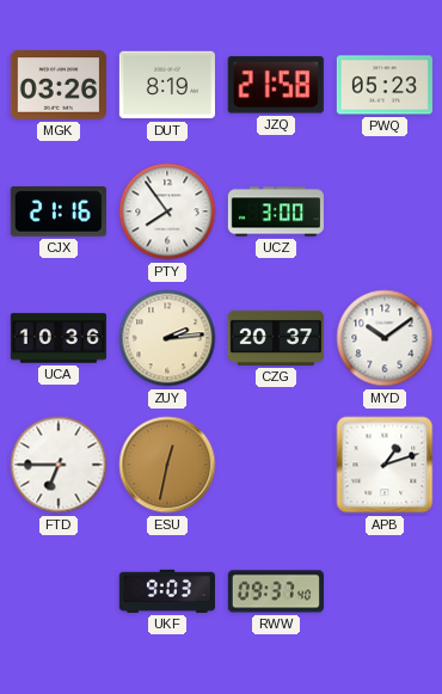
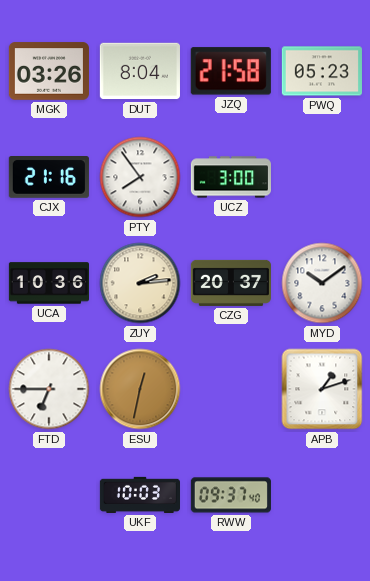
DUT: 8:19 -> 8:04 (140, 71)
UKF: 9:03 -> 10:03 (139, 495)
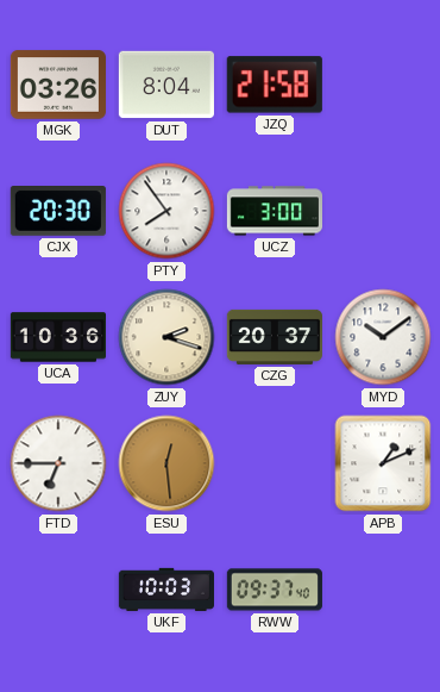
PWQ: 05:23 -> none (322, 71)
CJX: 21:16 -> 20:30 (58, 212)
ZUY: 2:14 -> 2:18 (166, 337)
ESU: 12:32 -> 12:29 (166, 463)
APB: 1:12 -> 1:11 (383, 463)
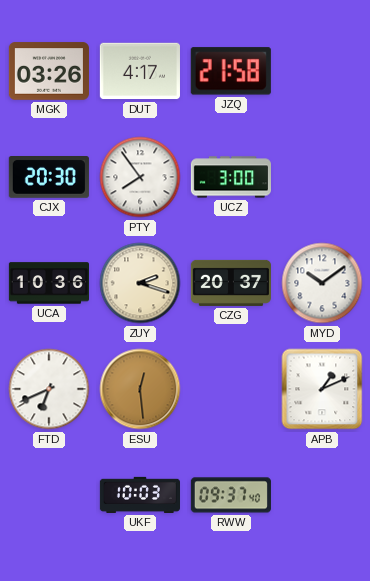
DUT: 8:04 -> 4:17 (140, 71)
FTD: 6:45 -> 6:41 (49, 389)
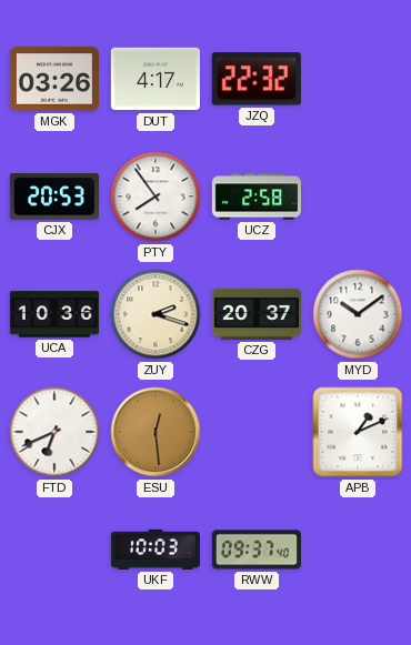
JZQ: 21:58 -> 22:32 (257, 79)
CJX: 20:30 -> 20:53 (54, 198)
UCZ: 3:00 -> 2:58 (255, 196)
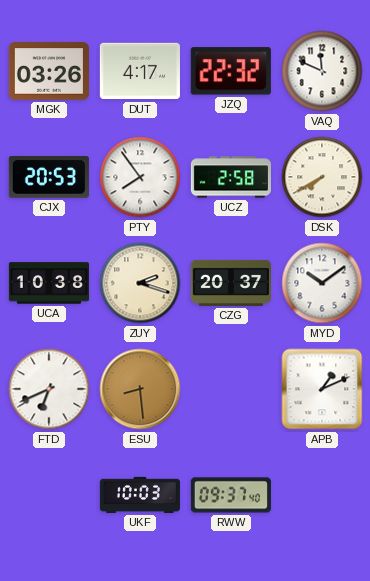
VAQ: none -> 11:49 (322, 71)
DSK: none -> 7:40 (322, 177)
UCA: 10:36 -> 10:38 (48, 283)
ESU: 12:29 -> 8:29 (140, 389)
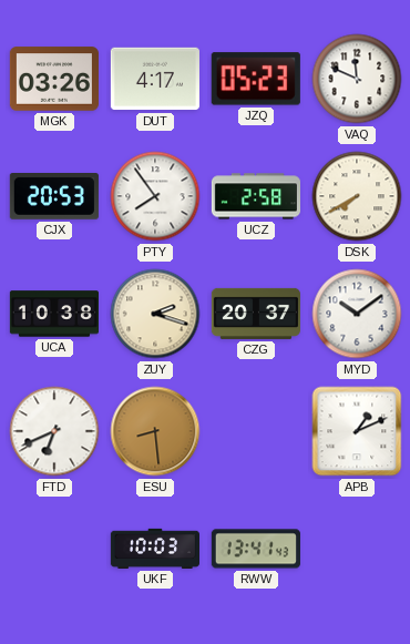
JZQ: 22:32 -> 05:23 (256, 79)
RWW: 09:37 -> 13:41 (256, 549)
